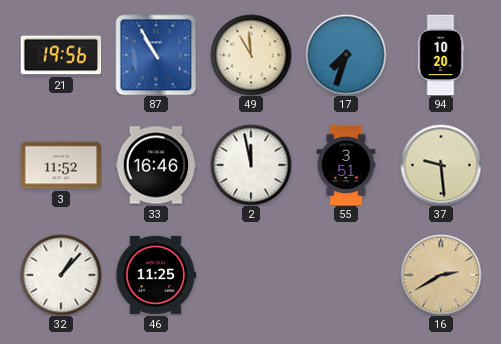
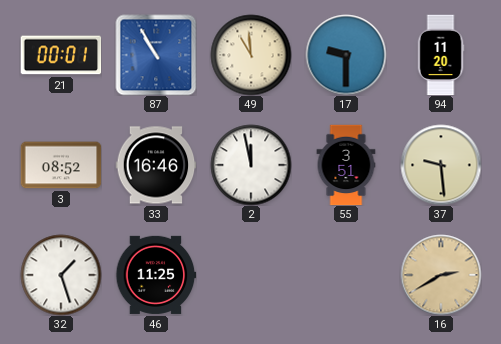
21: 19:56 -> 00:01 (61, 55)
17: 7:33 -> 9:30 (346, 55)
94: 10:20 -> 11:20 (441, 55)
3: 11:52 -> 08:52 (61, 165)
32: 1:07 -> 1:27 (61, 275)
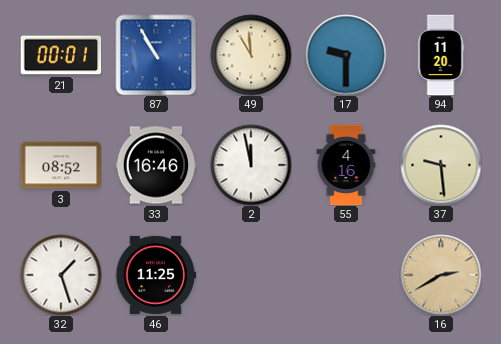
55: 3:51 -> 4:16 (346, 165)
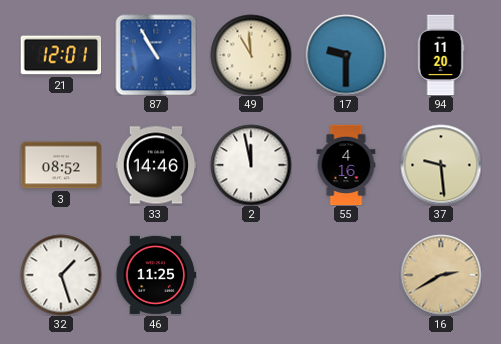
21: 00:01 -> 12:01 (61, 55)
33: 16:46 -> 14:46 (156, 165)
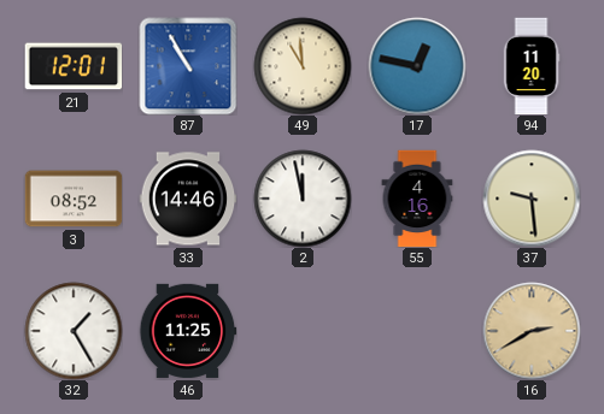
17: 9:30 -> 12:47 (417, 66)
32: 1:27 -> 1:25 (74, 331)
